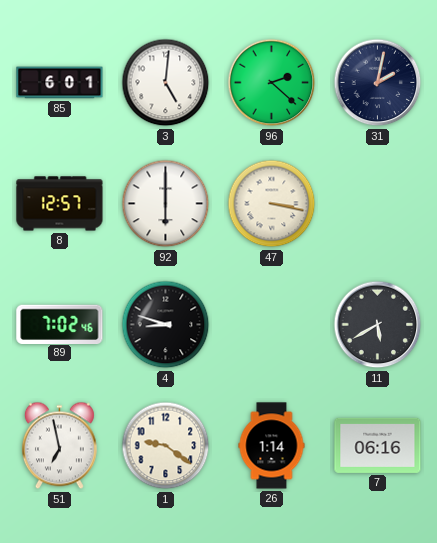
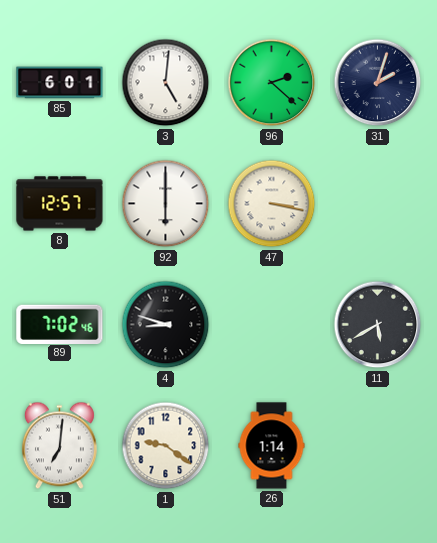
31: 2:02 -> 2:03 (378, 83)
51: 6:58 -> 7:01 (59, 446)
7: 06:16 -> none (378, 445)
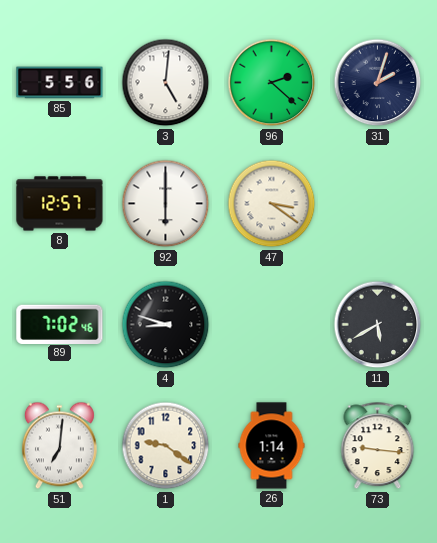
85: 6:01 -> 5:56 (60, 83)
47: 3:17 -> 3:21 (272, 204)
73: none -> 9:16 (378, 446)
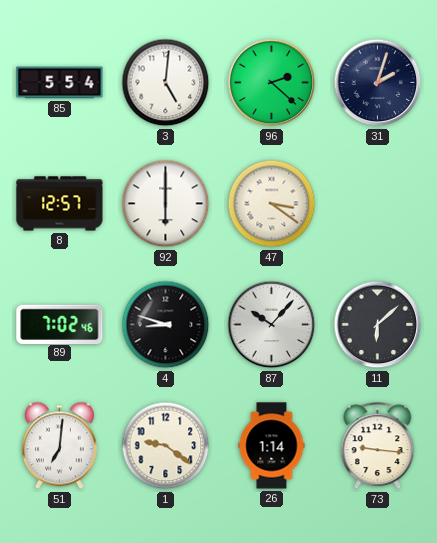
85: 5:56 -> 5:54 (60, 83)
87: none -> 10:07 (272, 325)
11: 5:40 -> 6:08 (378, 325)
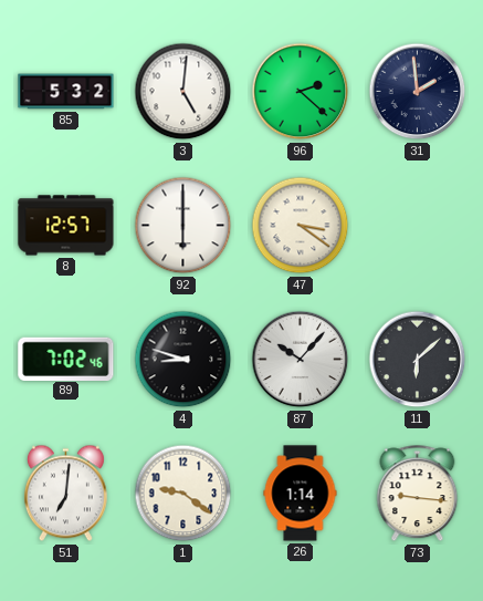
85: 5:54 -> 5:32 (66, 92)
31: 2:03 -> 1:59 (418, 92)
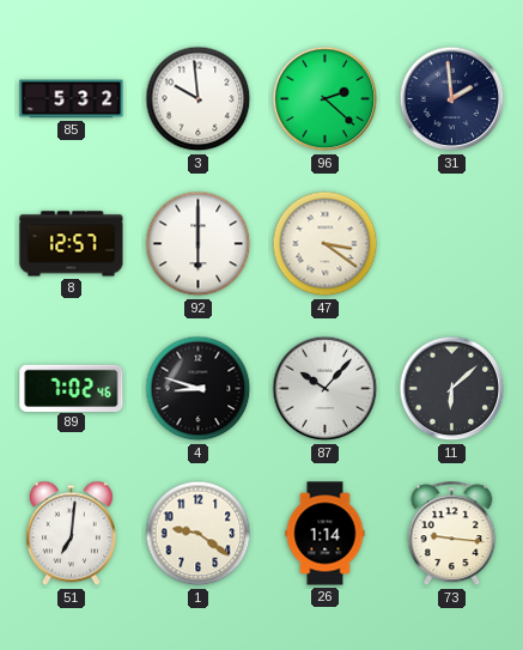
3: 5:01 -> 9:59 (199, 99)
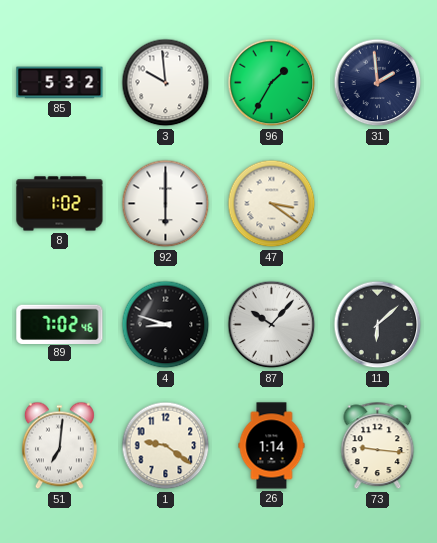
96: 2:22 -> 1:35 (272, 83)
8: 12:57 -> 1:02 (60, 204)
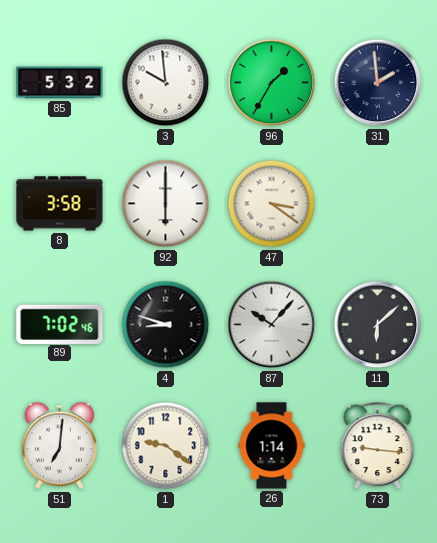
8: 1:02 -> 3:58 (60, 204)
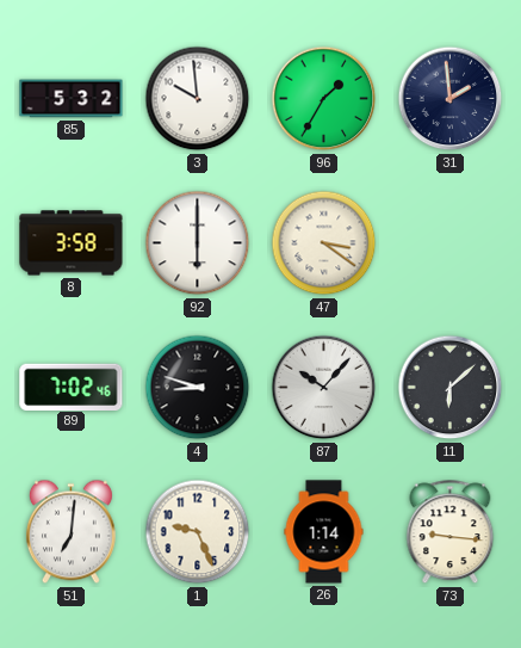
1: 9:21 -> 9:26 (198, 532)
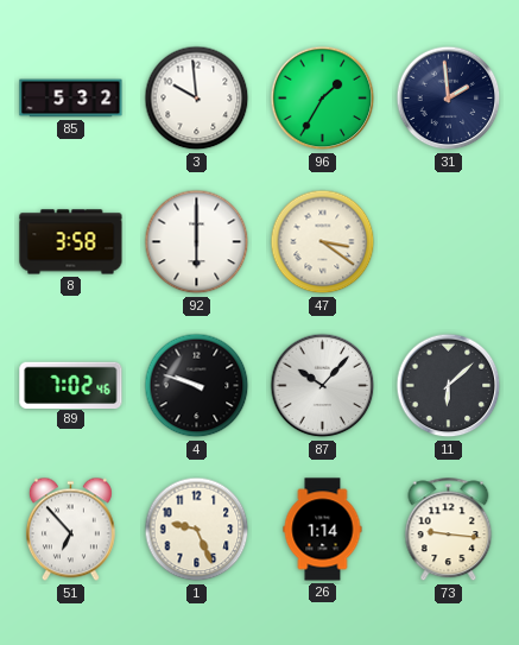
4: 8:48 -> 9:48 (197, 386)
51: 7:01 -> 6:53 (70, 530)
